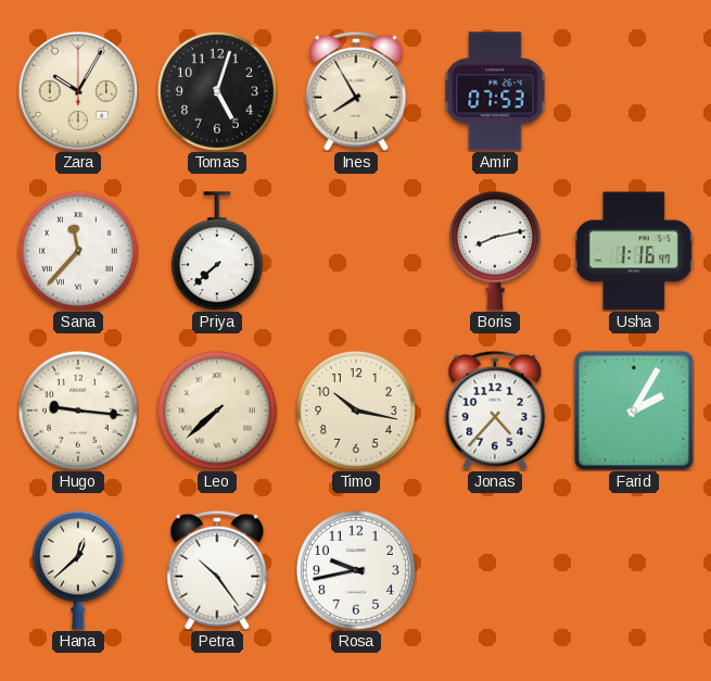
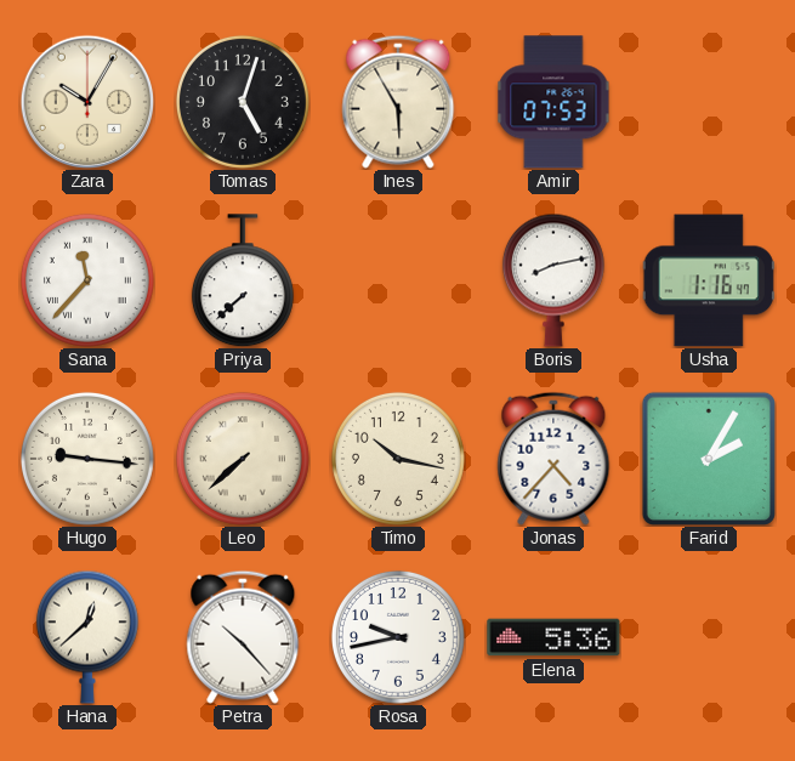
Ines: 7:55 -> 5:55 (398, 102)
Petra: 10:24 -> 10:23 (243, 637)
Elena: none -> 5:36 (553, 637)
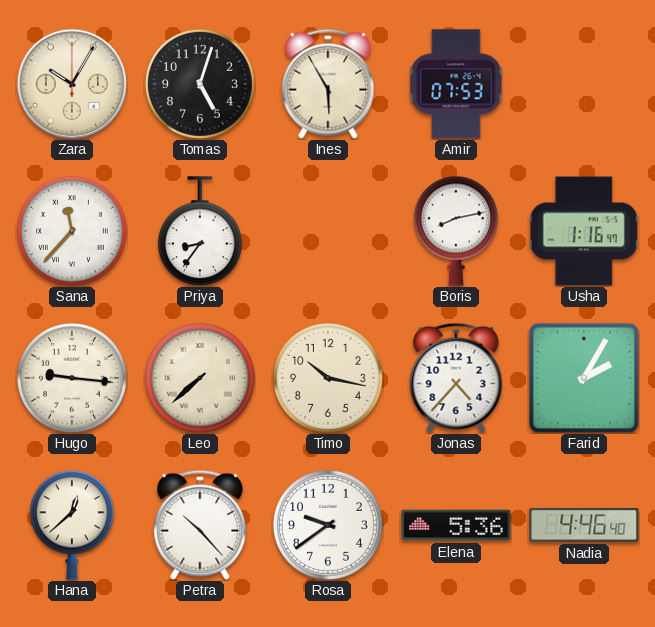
Priya: 7:38 -> 8:36 (200, 231)
Rosa: 9:43 -> 9:39 (328, 525)
Nadia: none -> 4:46 (584, 525)
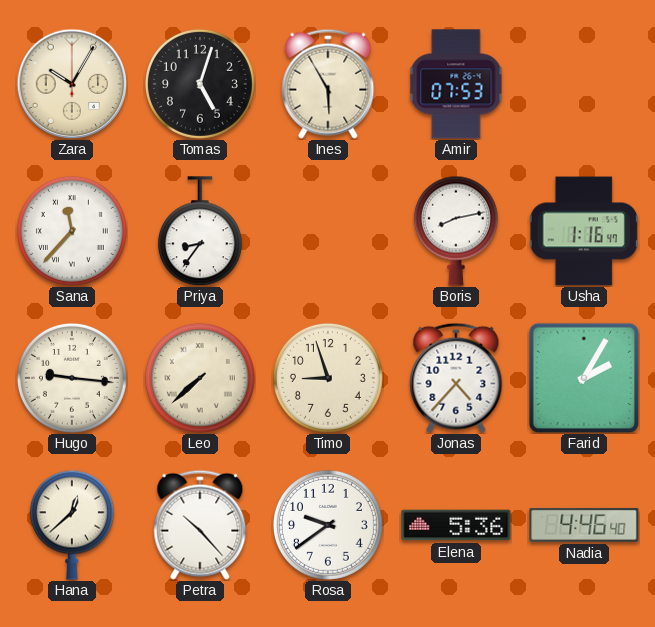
Timo: 10:17 -> 8:57 (328, 378)
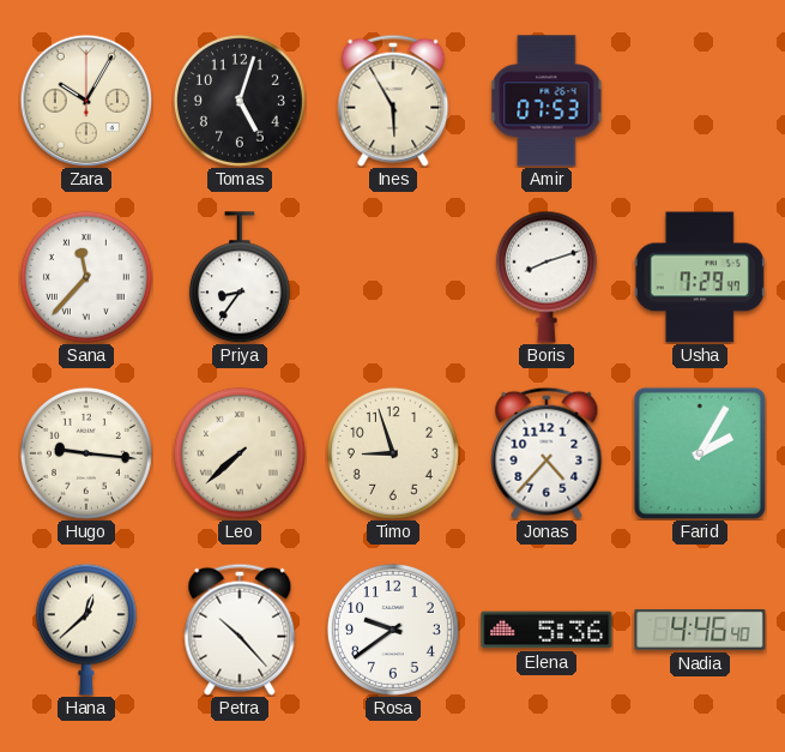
Boris: 8:13 -> 8:12 (547, 277)
Usha: 1:16 -> 7:29 (700, 277)
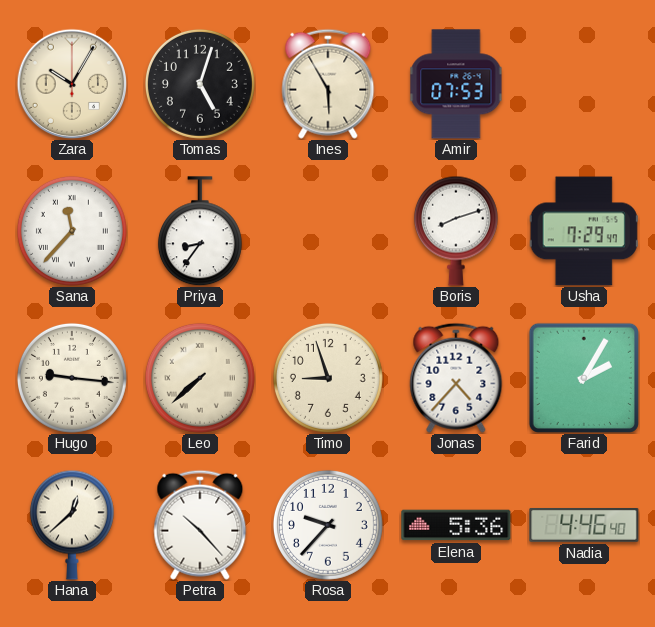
Rosa: 9:39 -> 9:37 (328, 525)
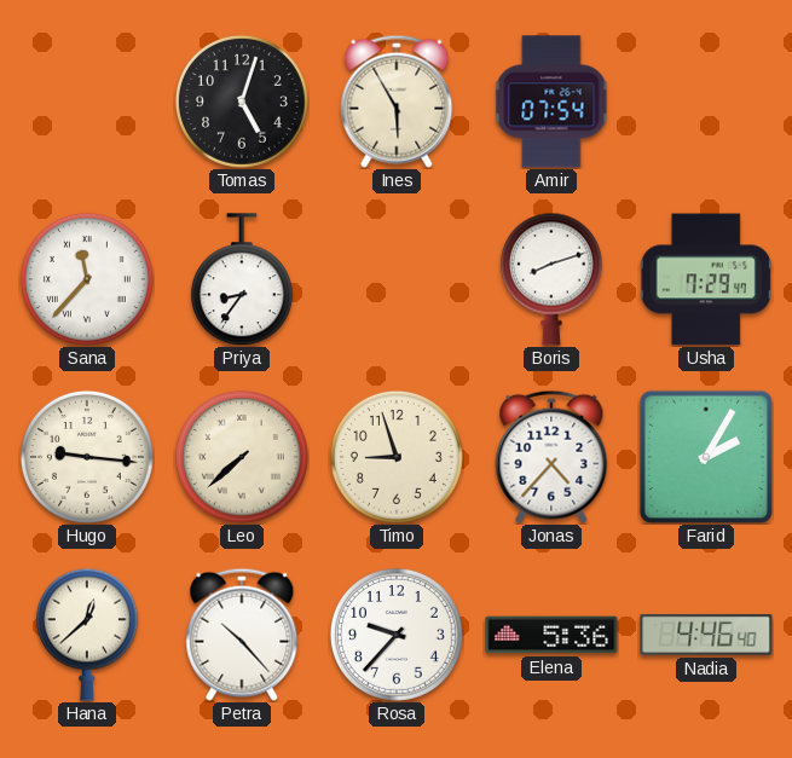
Zara: 10:05 -> none (72, 84)
Amir: 07:53 -> 07:54 (551, 102)
